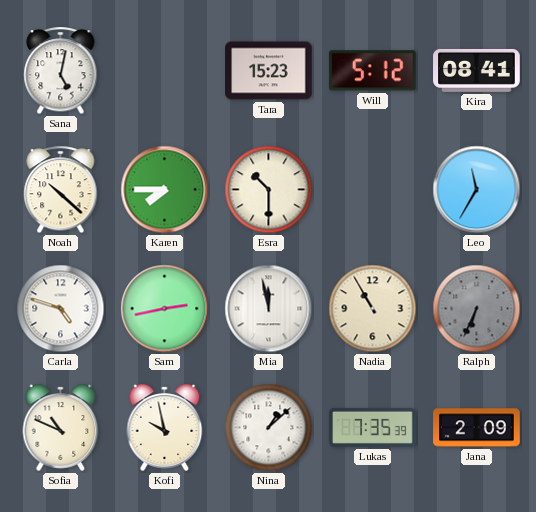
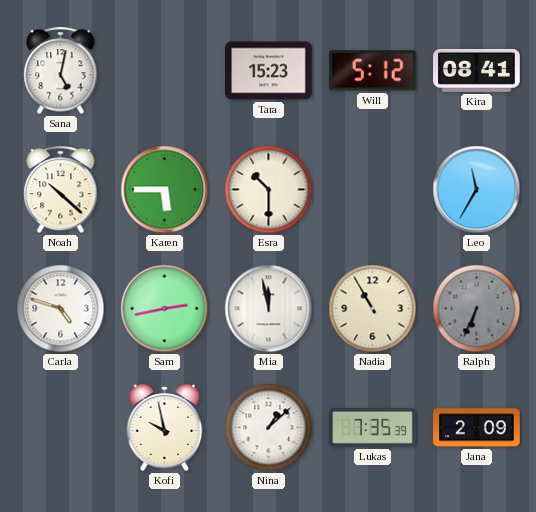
Karen: 7:45 -> 5:45 (165, 190)
Sofia: 10:49 -> none (61, 427)
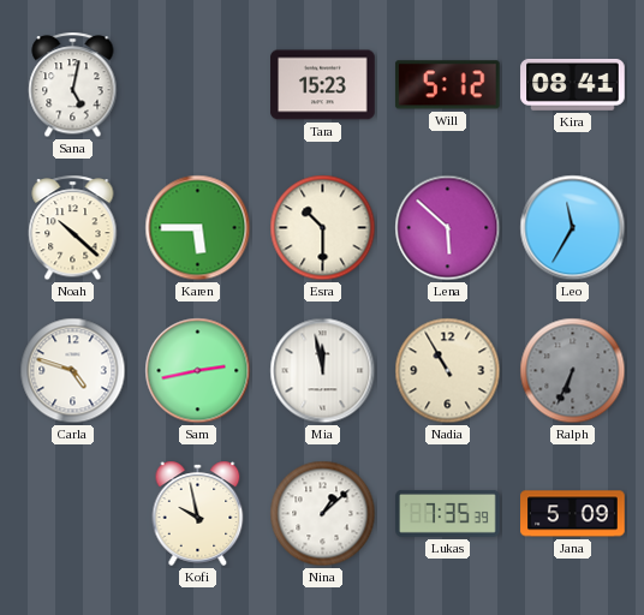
Lena: none -> 5:52 (448, 228)
Jana: 2:09 -> 5:09 (573, 514)
